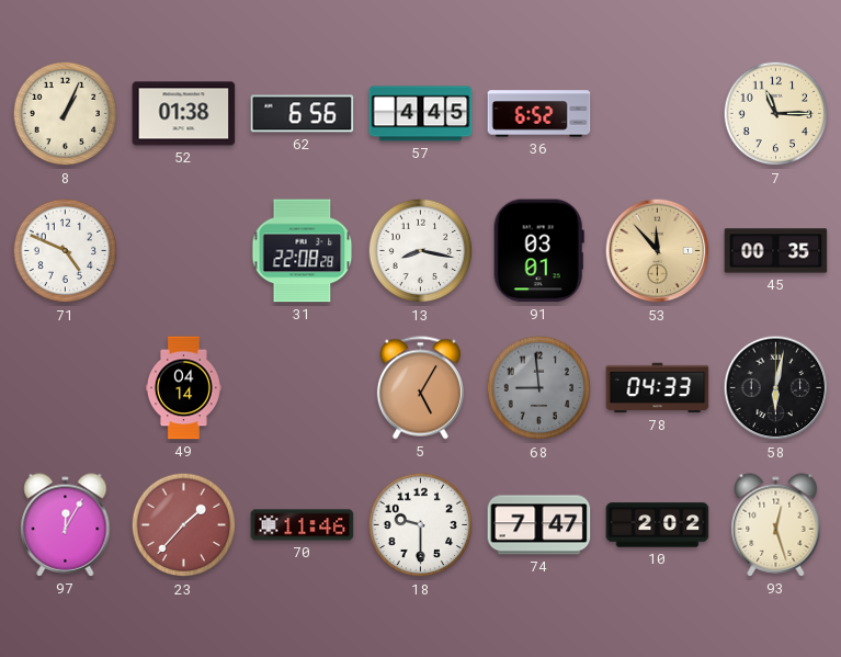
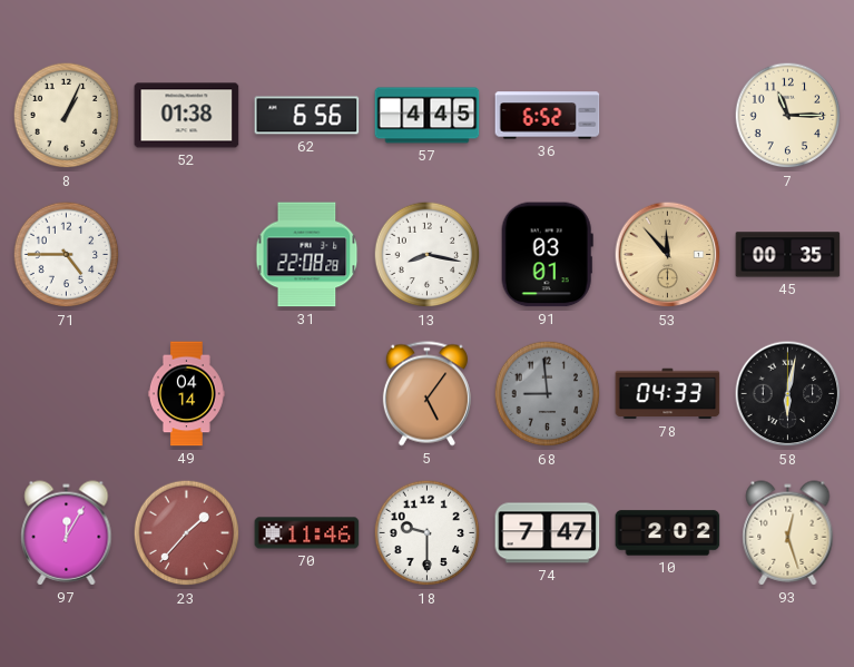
71: 4:49 -> 4:45 (67, 255)
5: 5:05 -> 5:06 (426, 394)
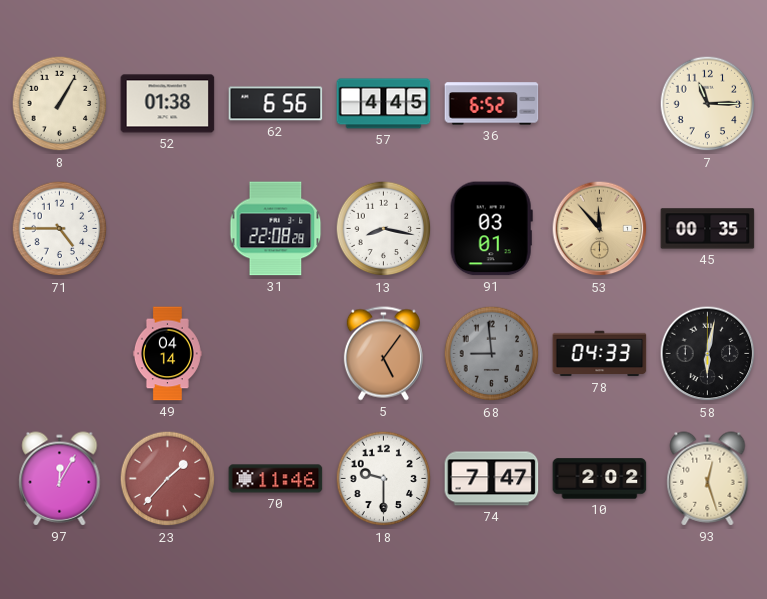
8: 1:04 -> 1:05 (60, 104)
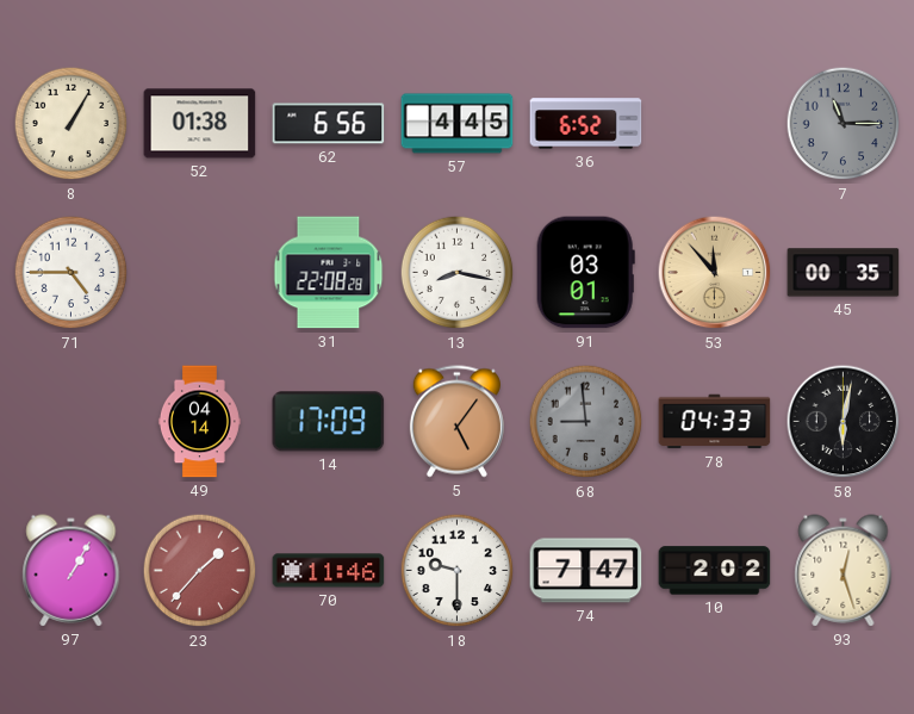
7 dial: cream -> grey (844, 124)
14: none -> 17:09 (329, 422)
97: 12:05 -> 1:05 (71, 571)
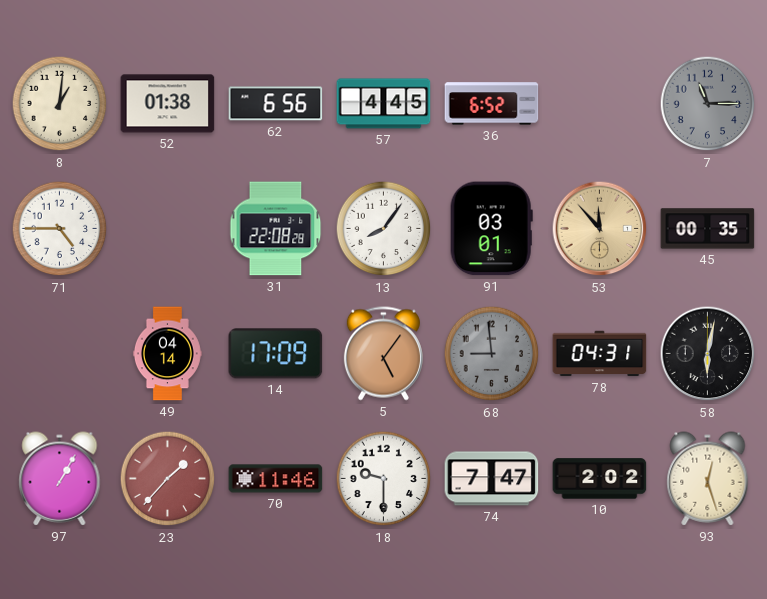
8: 1:05 -> 1:01 (60, 104)
13: 8:17 -> 8:06 (384, 229)
78: 04:33 -> 04:31 (600, 354)
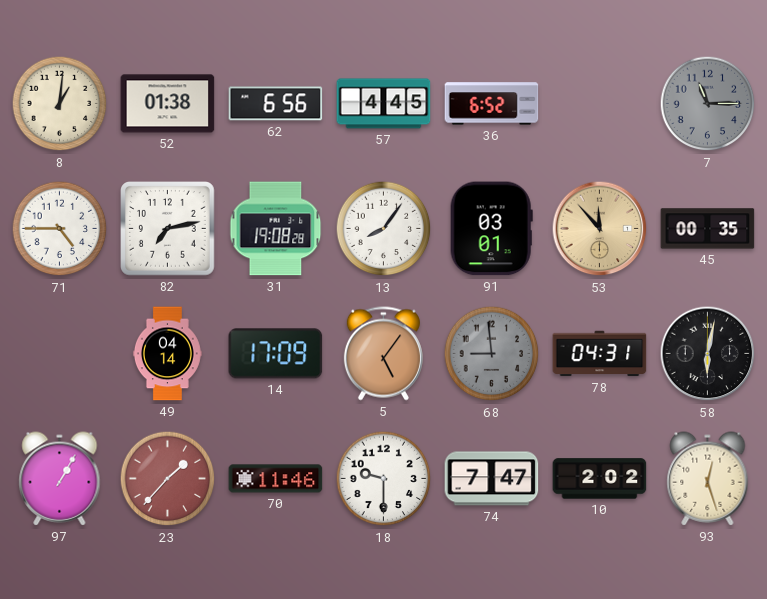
82: none -> 7:13 (168, 229)
31: 22:08 -> 19:08 (276, 229)
